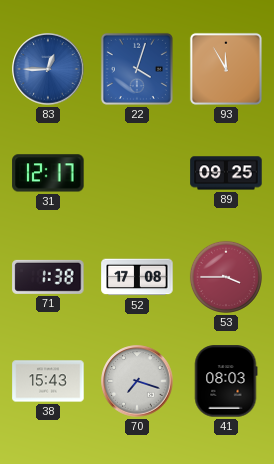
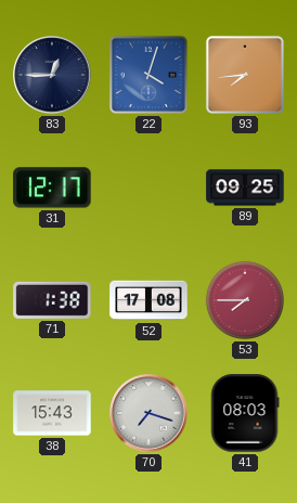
83 dial: blue -> navy (52, 75)
93: 11:55 -> 7:44 (245, 75)
53: 3:45 -> 7:45 (245, 300)
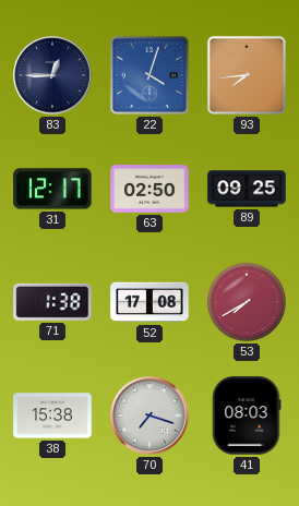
63: none -> 02:50 (149, 189)
53: 7:45 -> 7:40 (247, 302)
38: 15:43 -> 15:38 (52, 415)
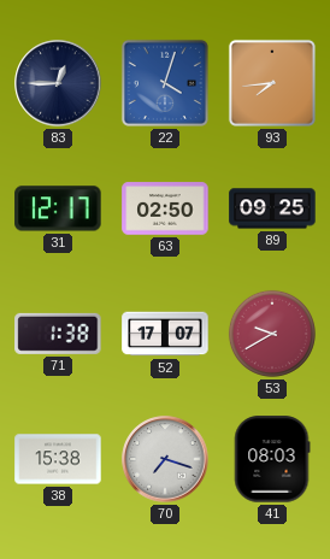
52: 17:08 -> 17:07 (165, 334)
53: 7:40 -> 9:40 (272, 334)
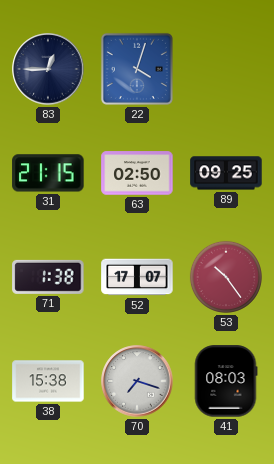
93: 7:44 -> none (272, 83)
31: 12:17 -> 21:15 (48, 173)
53: 9:40 -> 10:24 (226, 277)
